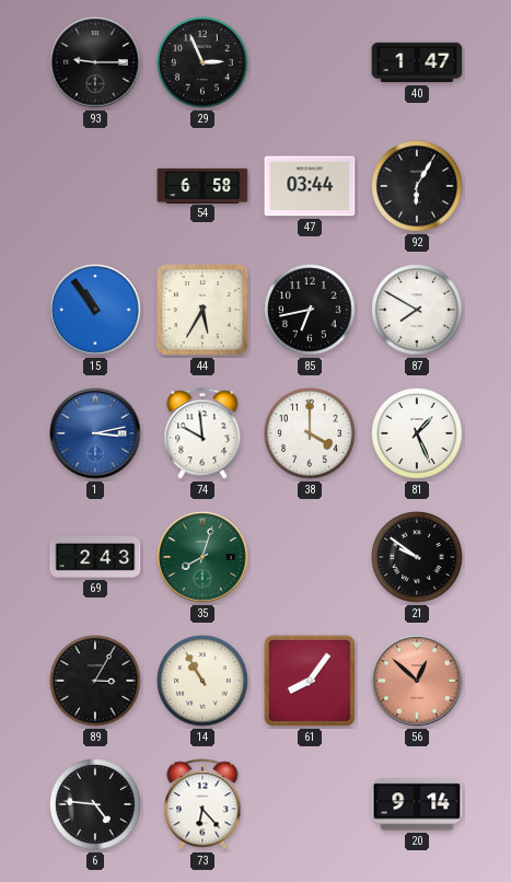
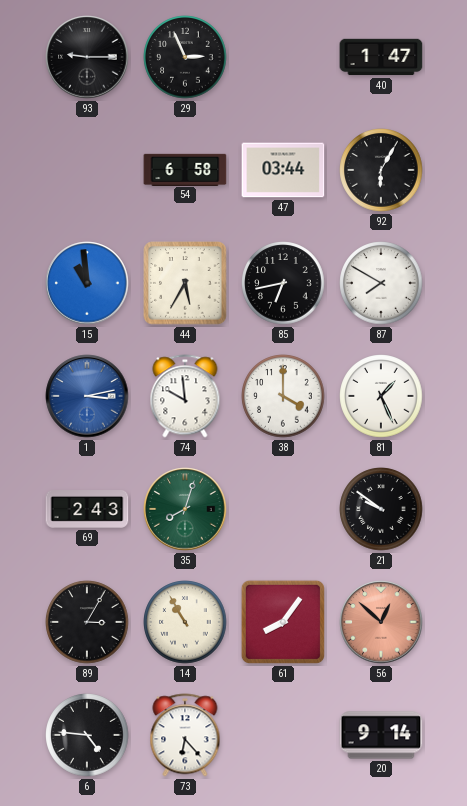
15: 10:54 -> 10:59 (87, 283)
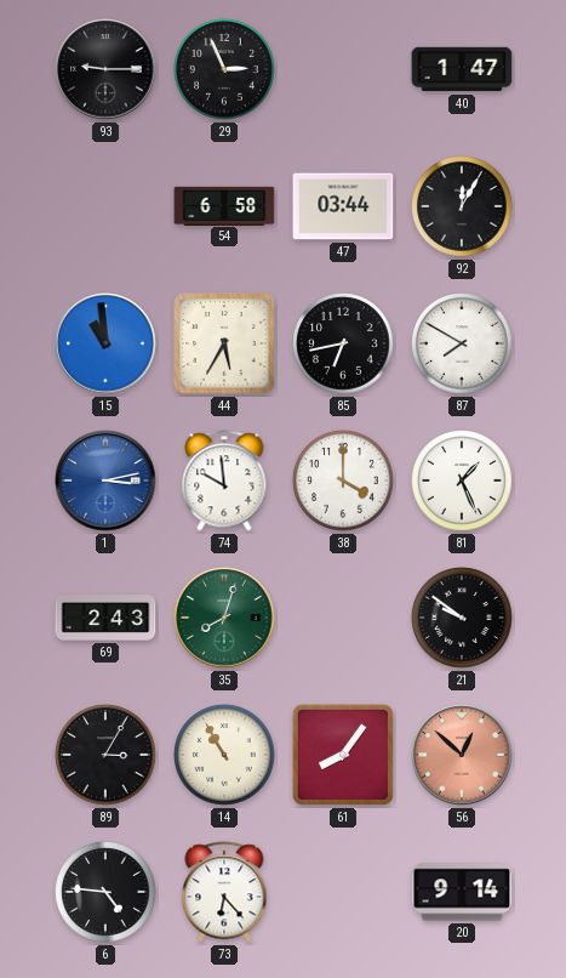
92: 6:05 -> 12:05 (462, 206)
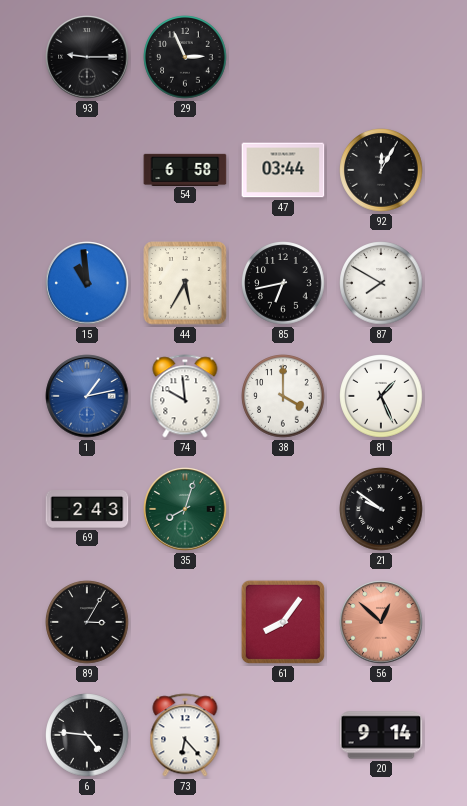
40: 1:47 -> none (462, 69)
1: 3:13 -> 1:13 (87, 396)
14: 10:55 -> none (224, 755)
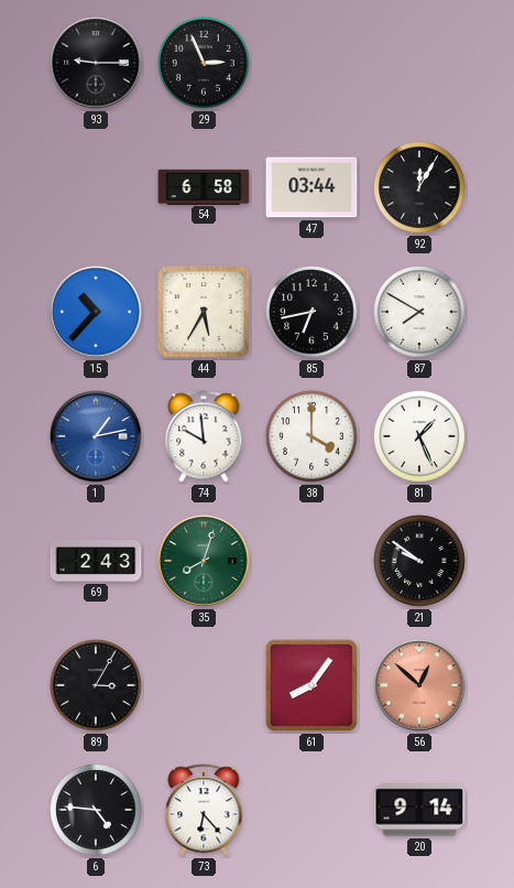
15: 10:59 -> 10:37 (96, 312)
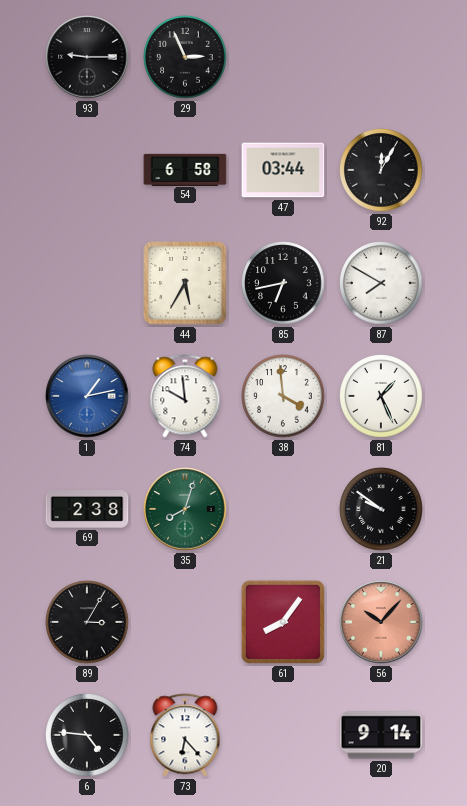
15: 10:37 -> none (96, 312)
38: 4:00 -> 3:59 (283, 396)
69: 2:43 -> 2:38 (87, 510)
56: 12:52 -> 10:07 (381, 622)
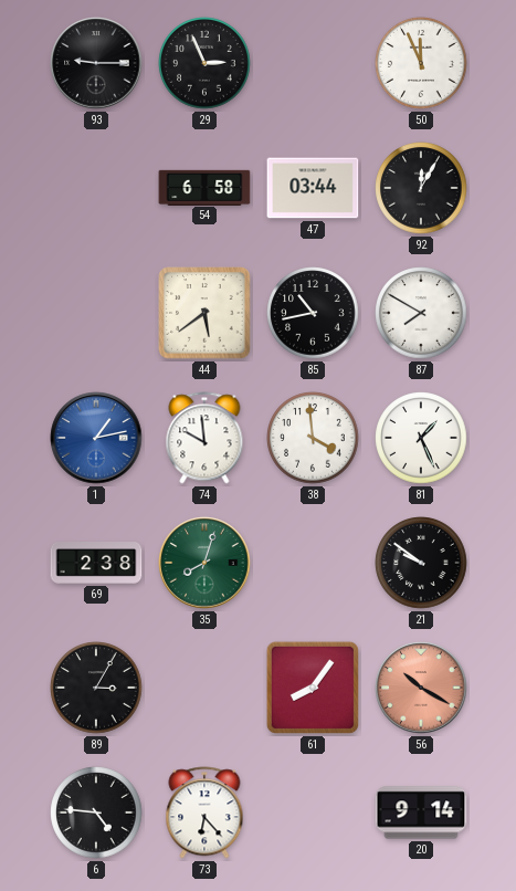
50: none -> 11:56 (421, 63)
44: 5:35 -> 5:39 (204, 313)
85: 6:43 -> 10:43 (313, 313)
56: 10:07 -> 10:20 (421, 688)
